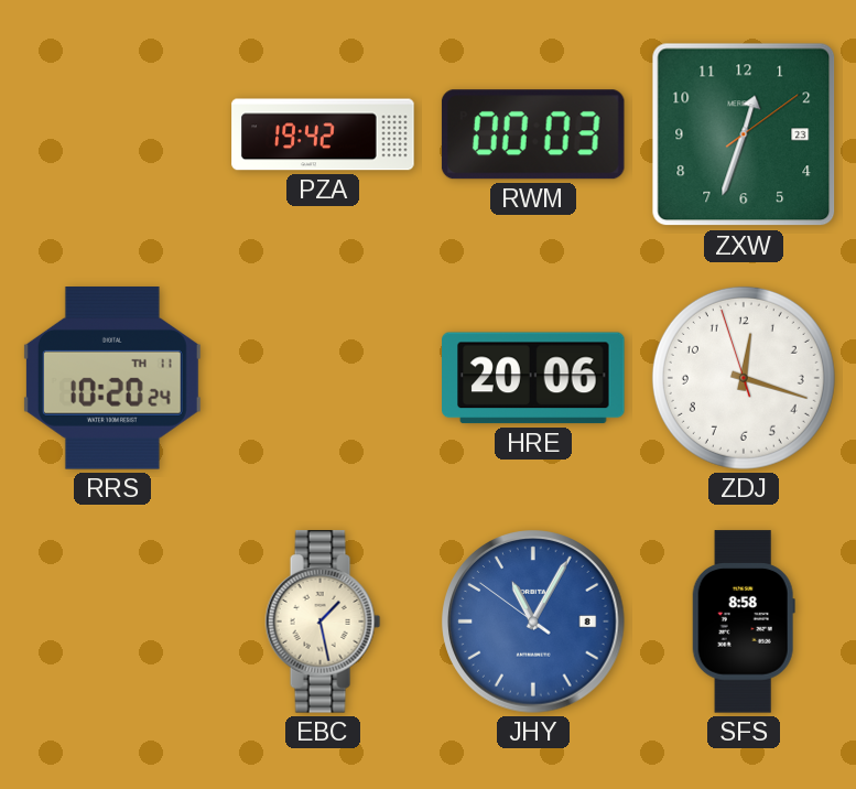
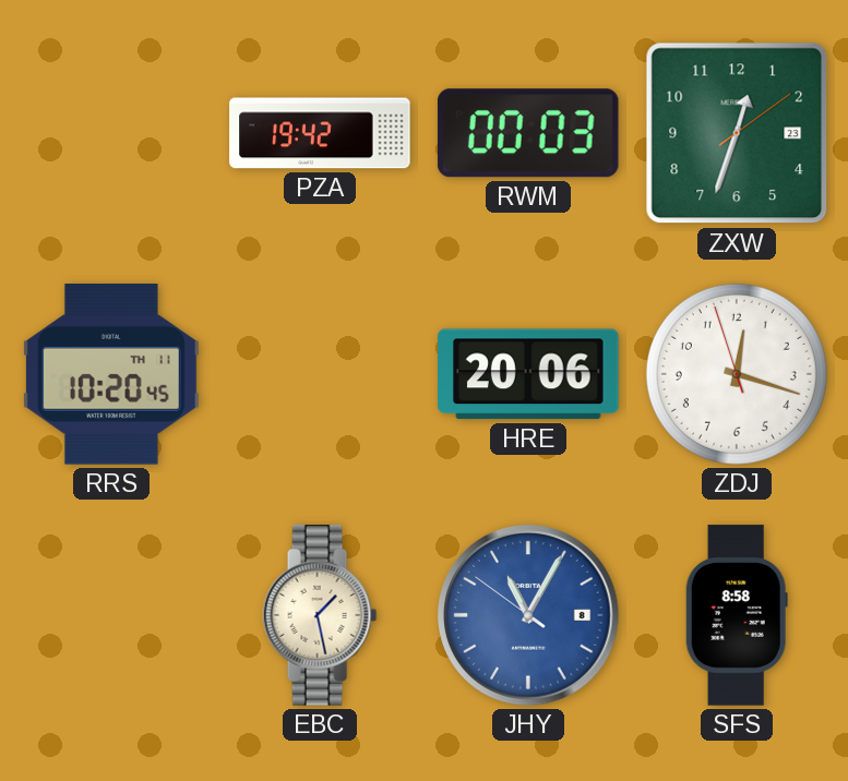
RRS: 10:20:24 -> 10:20:45 (111, 374)
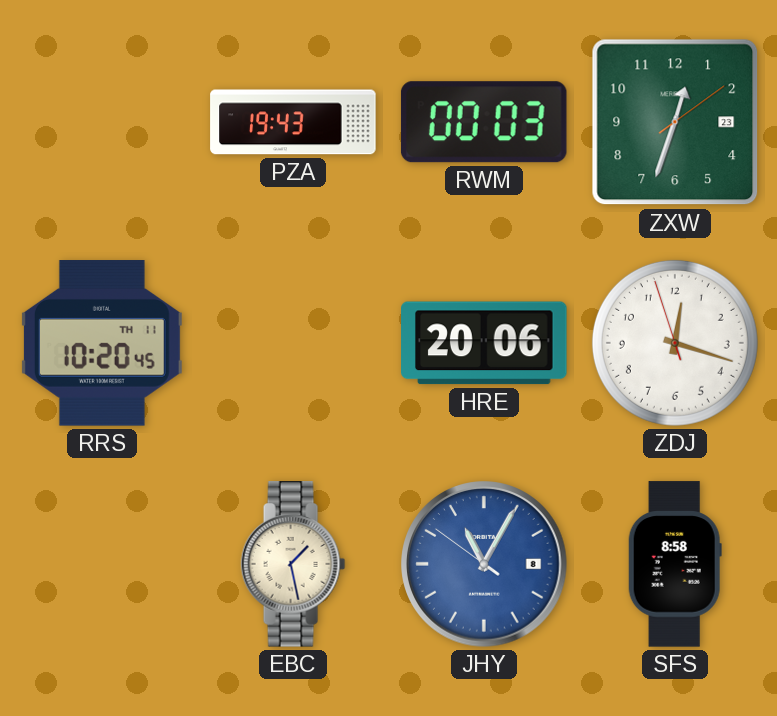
PZA: 19:42 -> 19:43 (293, 122)
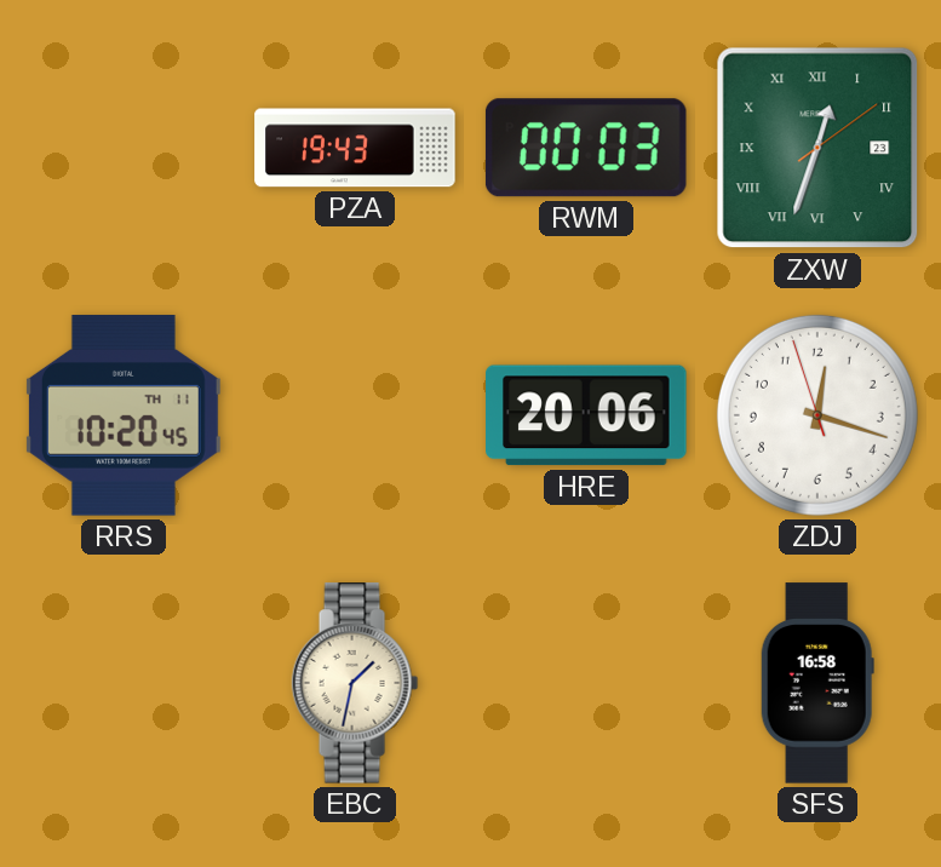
ZXW numerals: Arabic -> Roman (817, 148)
EBC: 1:28 -> 1:32 (355, 683)
JHY: 11:04 -> none (484, 564)
SFS: 8:58 -> 16:58 (817, 683)
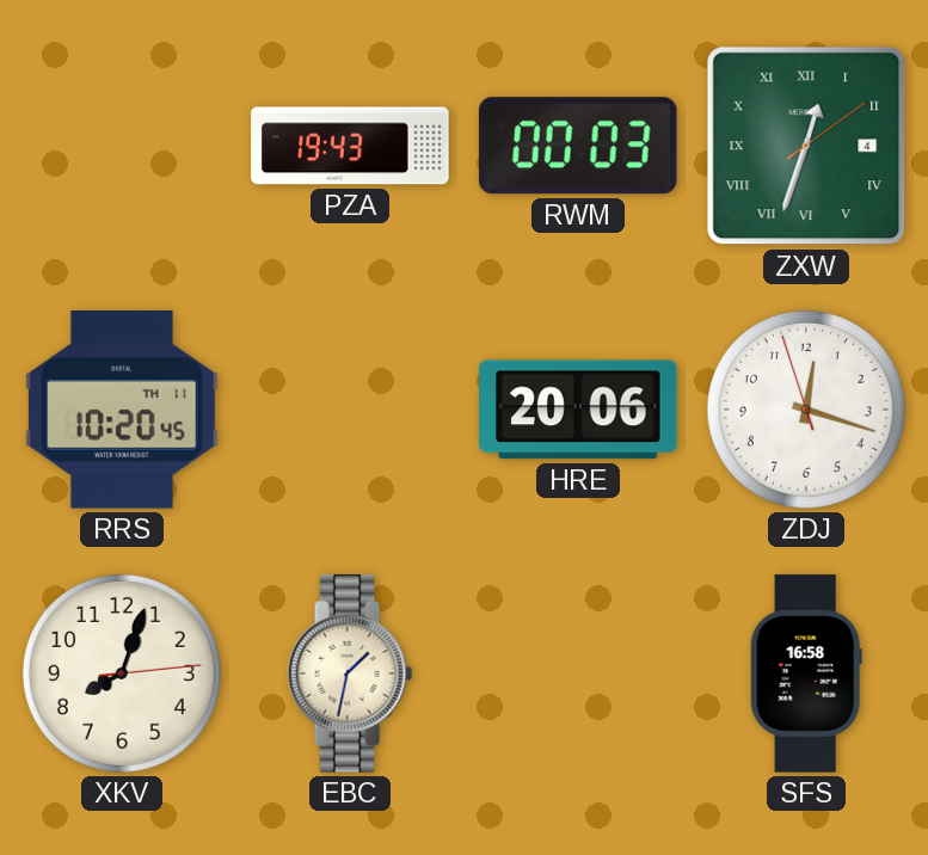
ZXW date: 23 -> 4 (806, 146)
XKV: none -> 8:03 (122, 673)
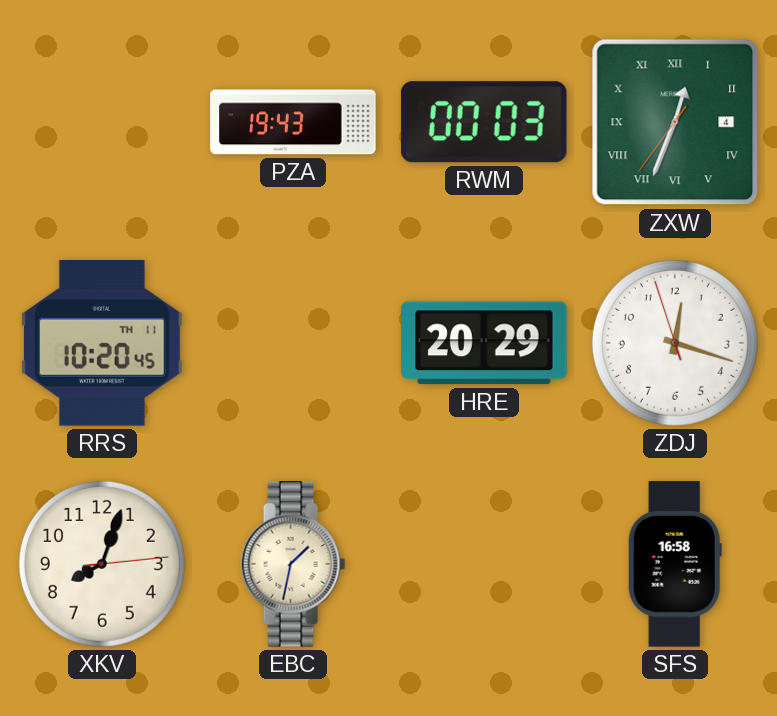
ZXW: 12:33:09 -> 12:33:36 (675, 122)
HRE: 20:06 -> 20:29 (484, 343)
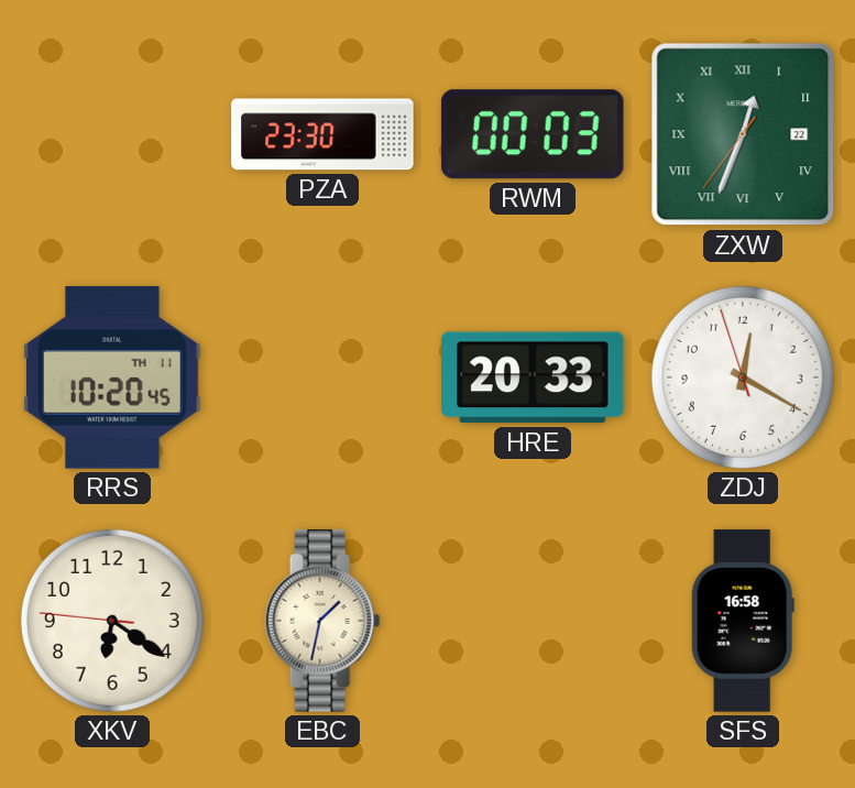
PZA: 19:43 -> 23:30 (322, 134)
ZXW date: 4 -> 22 (743, 134)
HRE: 20:29 -> 20:33 (533, 377)
ZDJ: 12:17 -> 12:19 (743, 377)
XKV: 8:03 -> 6:20 (112, 621)
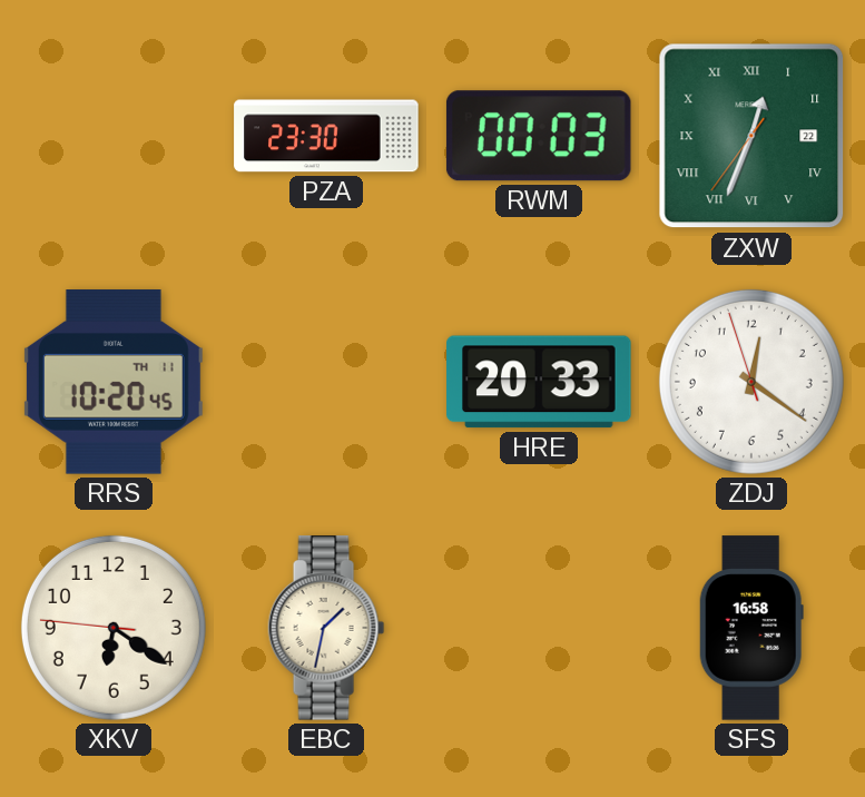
ZDJ: 12:19 -> 12:20 (751, 382)
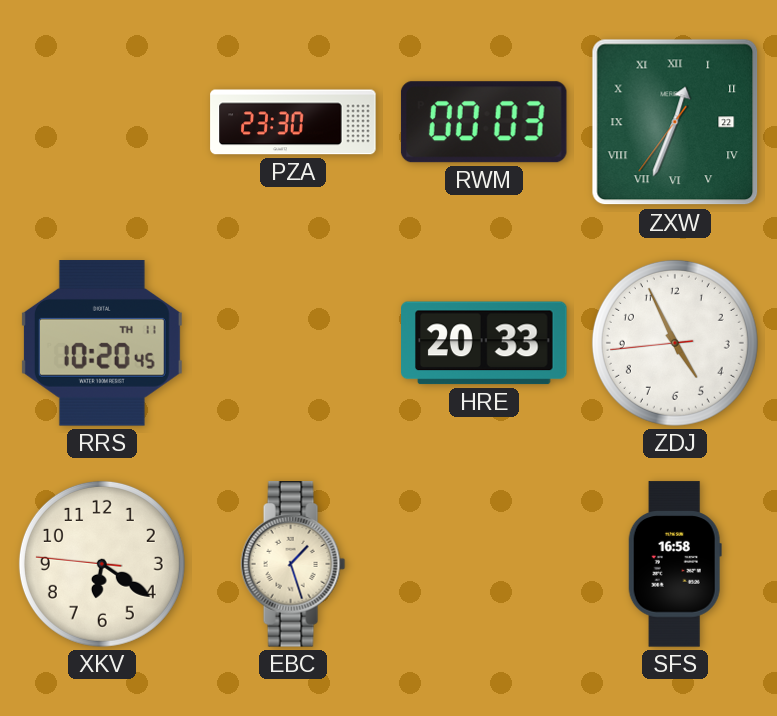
ZDJ: 12:20 -> 4:55 (675, 343)
EBC: 1:32 -> 1:27 (293, 564)
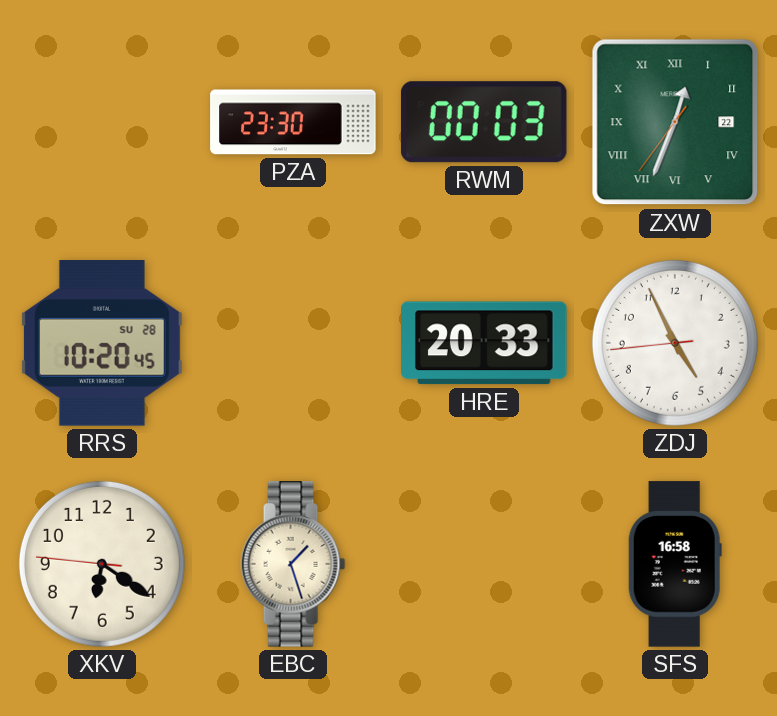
RRS date: TH 11 -> SU 28 (102, 343)
